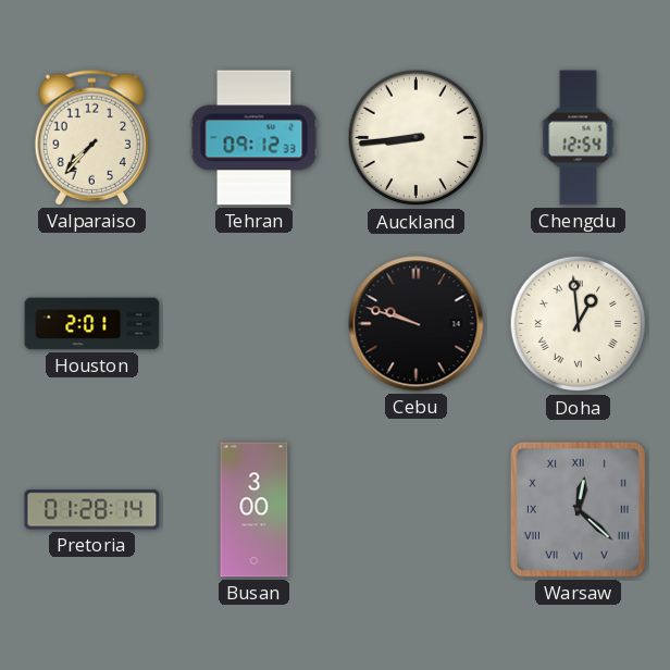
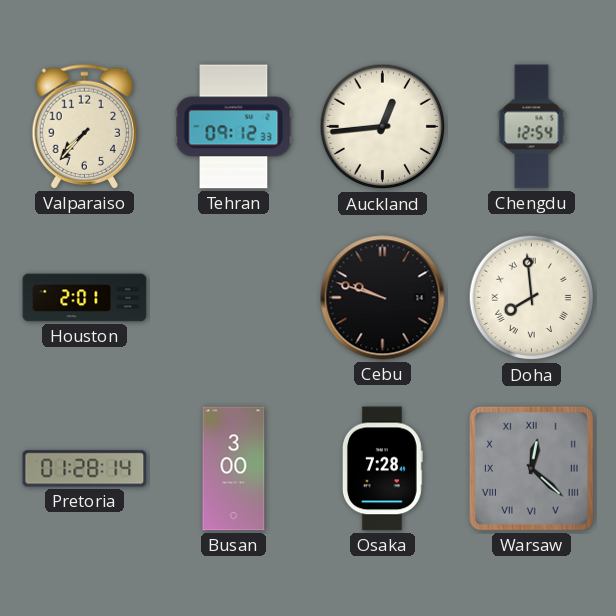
Auckland: 8:44 -> 12:44 (383, 127)
Doha: 12:59 -> 7:59 (532, 298)
Osaka: none -> 7:28 (382, 469)
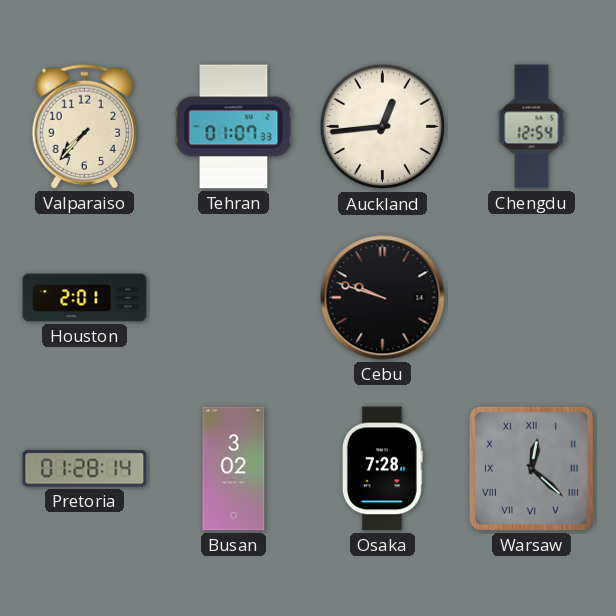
Tehran: 09:12 -> 01:07 (234, 127)
Doha: 7:59 -> none (532, 298)
Busan: 3:00 -> 3:02 (234, 469)
